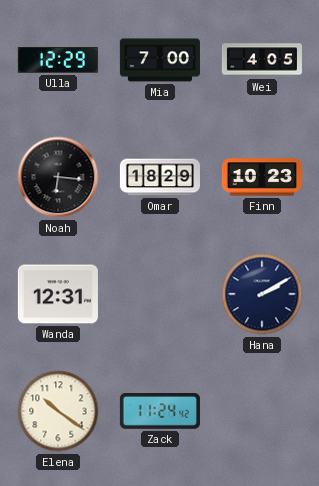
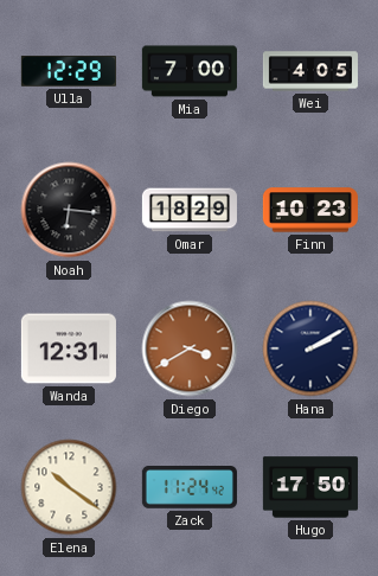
Diego: none -> 3:40 (190, 348)
Hugo: none -> 17:50 (310, 487)
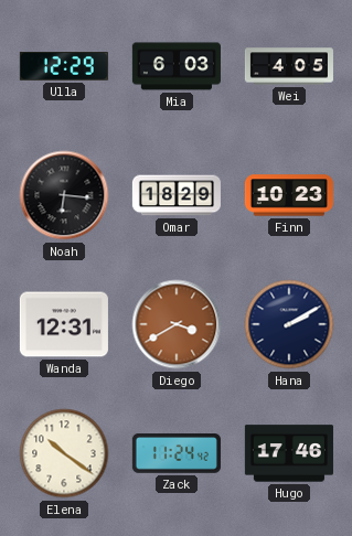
Mia: 7:00 -> 6:03 (177, 66)
Hugo: 17:50 -> 17:46 (289, 453)
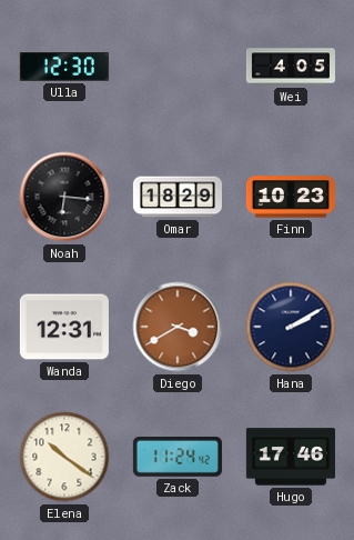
Ulla: 12:29 -> 12:30 (64, 68)
Mia: 6:03 -> none (177, 66)
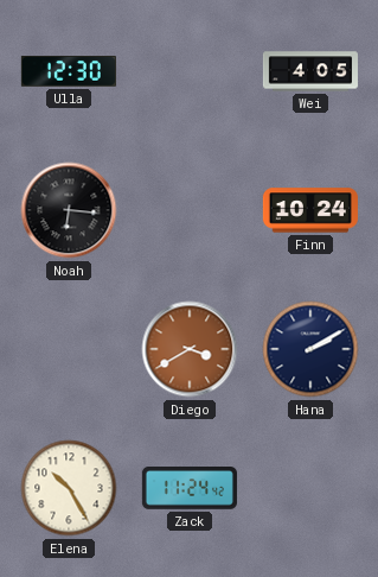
Omar: 18:29 -> none (178, 197)
Finn: 10:23 -> 10:24 (310, 210)
Wanda: 12:31 -> none (64, 327)
Elena: 10:21 -> 10:25 (69, 488)
Hugo: 17:46 -> none (291, 457)
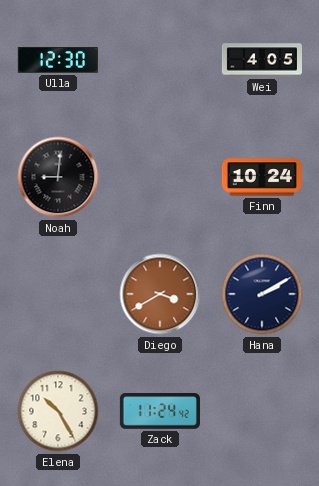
Noah: 6:16 -> 9:01 (58, 177)
